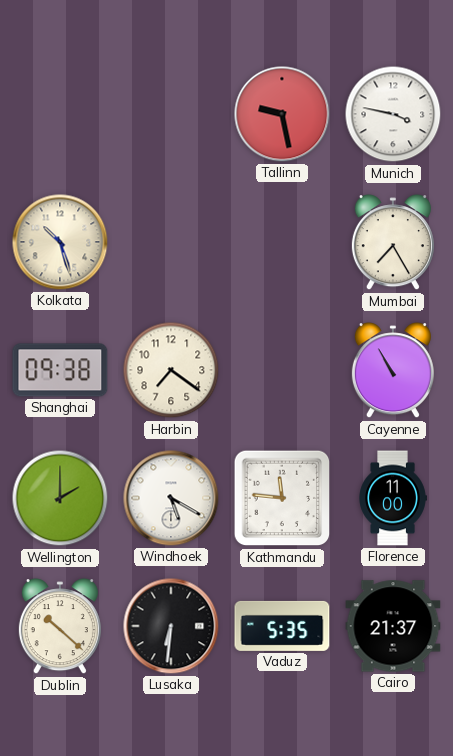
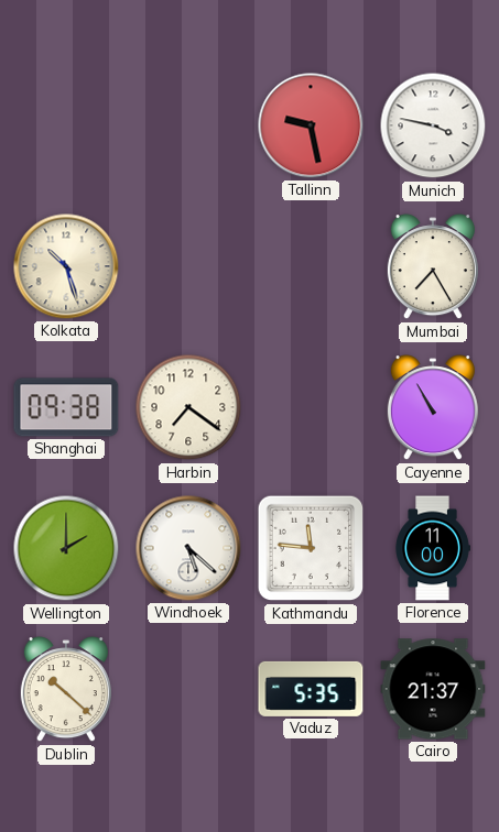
Windhoek: 5:20 -> 5:22 (188, 548)
Lusaka: 6:31 -> none (171, 626)
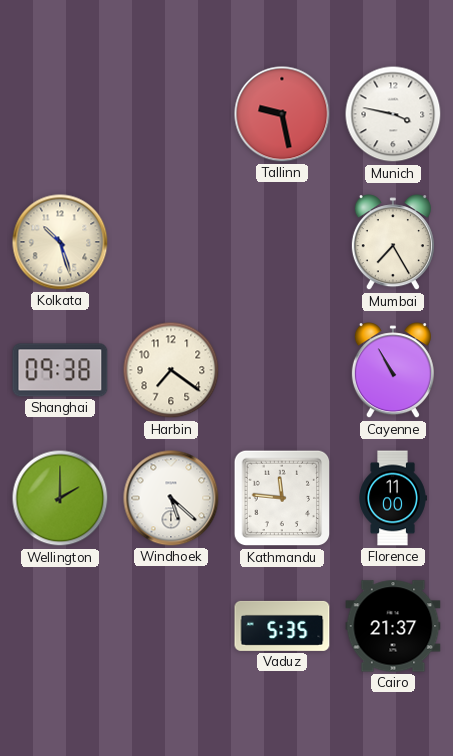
Dublin: 10:22 -> none (66, 690)
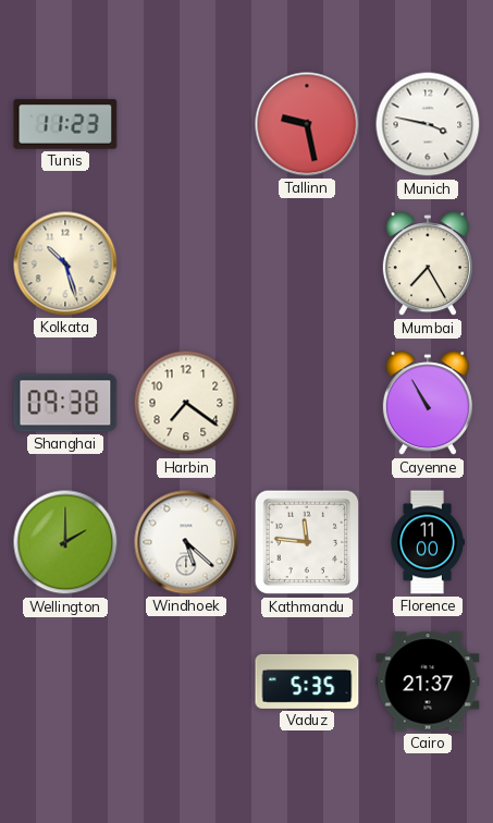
Tunis: none -> 11:23 (65, 124)
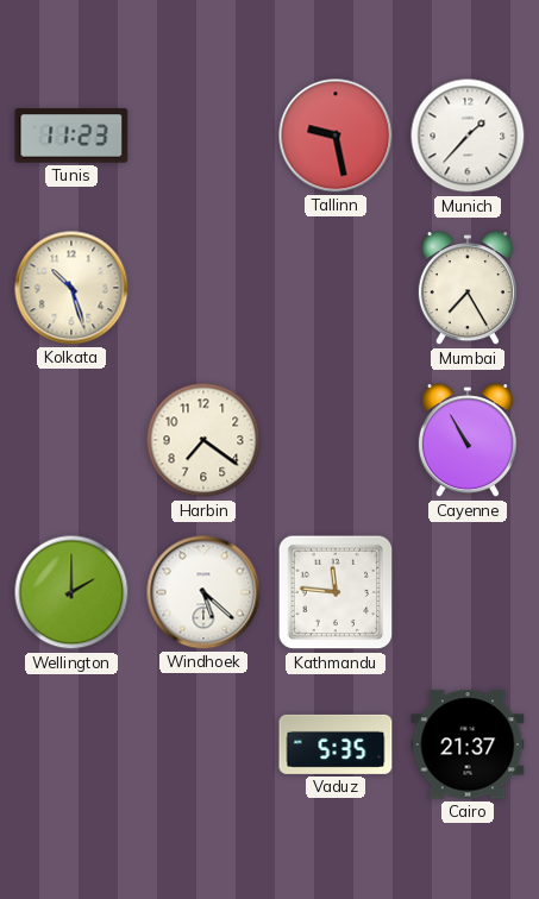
Munich: 3:47 -> 1:37 (468, 136)
Shanghai: 09:38 -> none (65, 403)
Florence: 11:00 -> none (428, 542)
